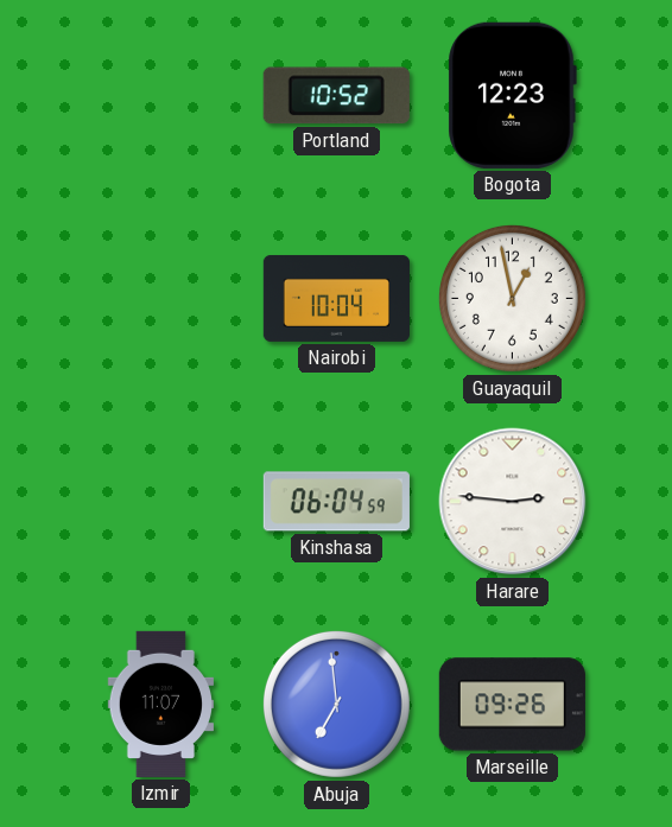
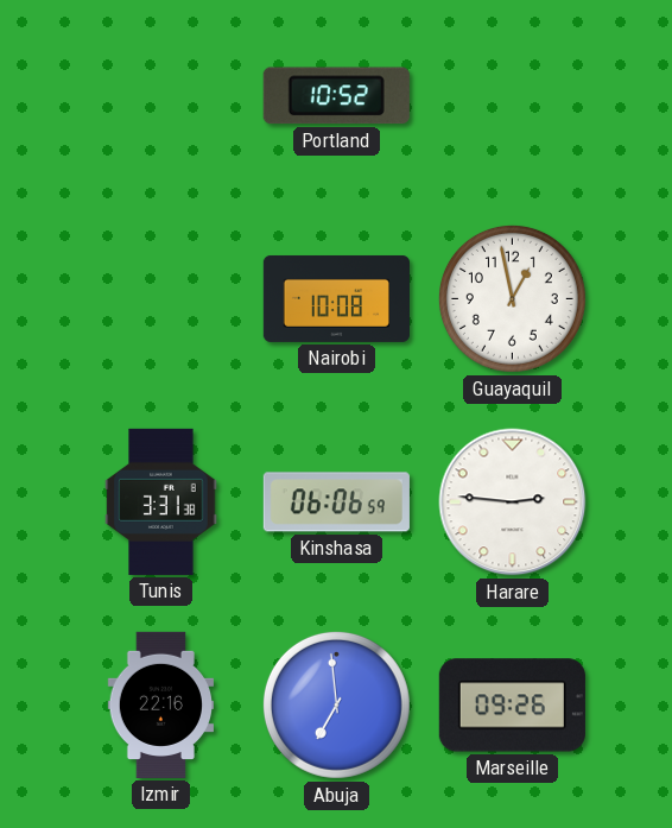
Bogota: 12:23 -> none (512, 95)
Nairobi: 10:04 -> 10:08 (336, 298)
Tunis: none -> 3:31 (161, 501)
Kinshasa: 06:04 -> 06:06 (336, 503)
Izmir: 11:07 -> 22:16 (160, 704)
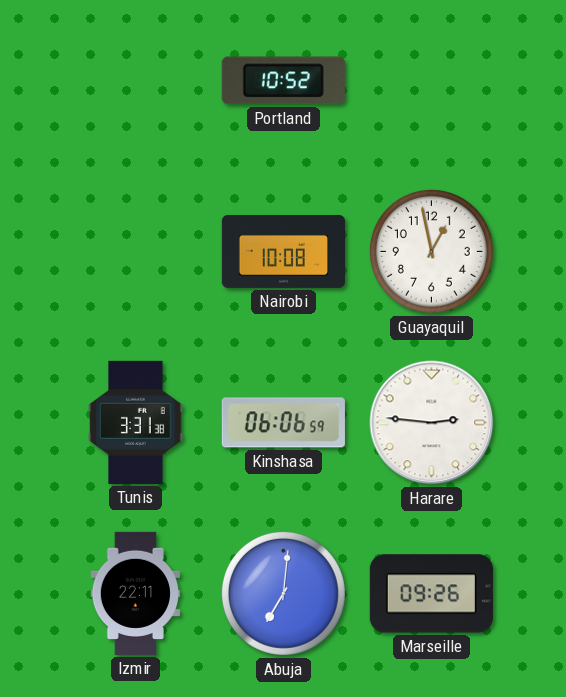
Izmir: 22:16 -> 22:11 (135, 593)
Abuja: 6:59 -> 7:01 (283, 593)
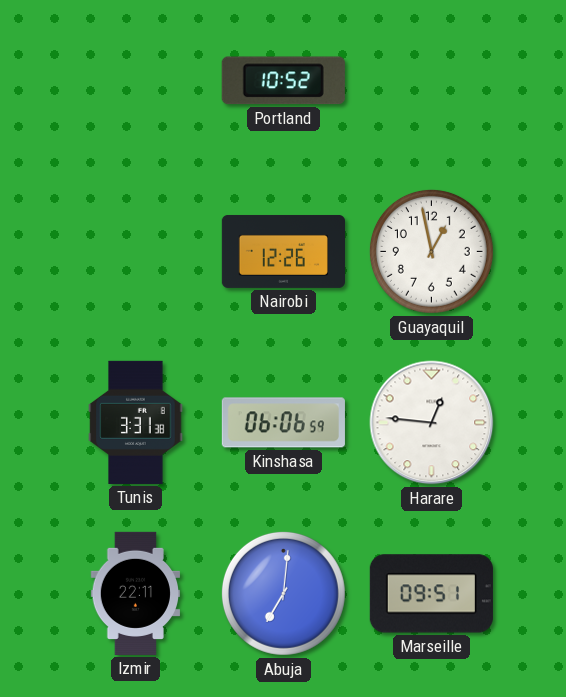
Nairobi: 10:08 -> 12:26 (283, 251)
Harare: 2:46 -> 12:46 (432, 423)
Marseille: 09:26 -> 09:51 (431, 594)
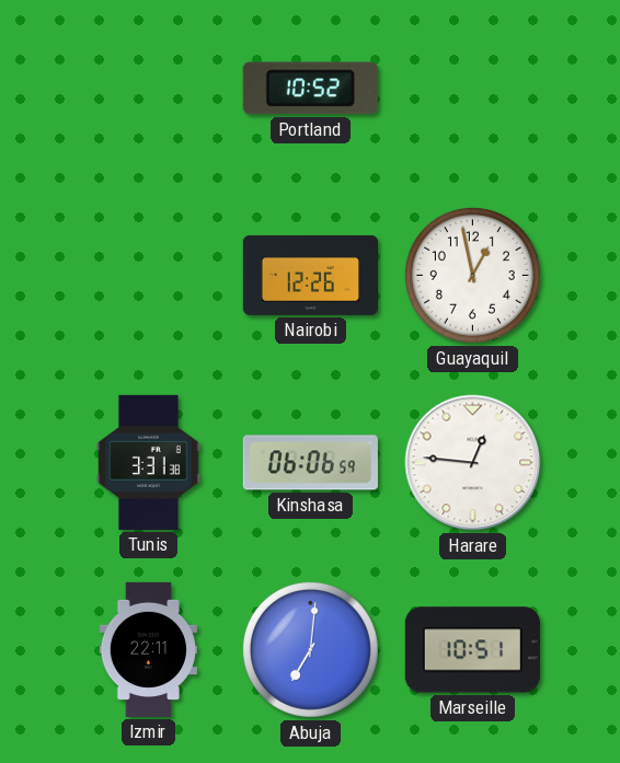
Marseille: 09:51 -> 10:51 (472, 650)
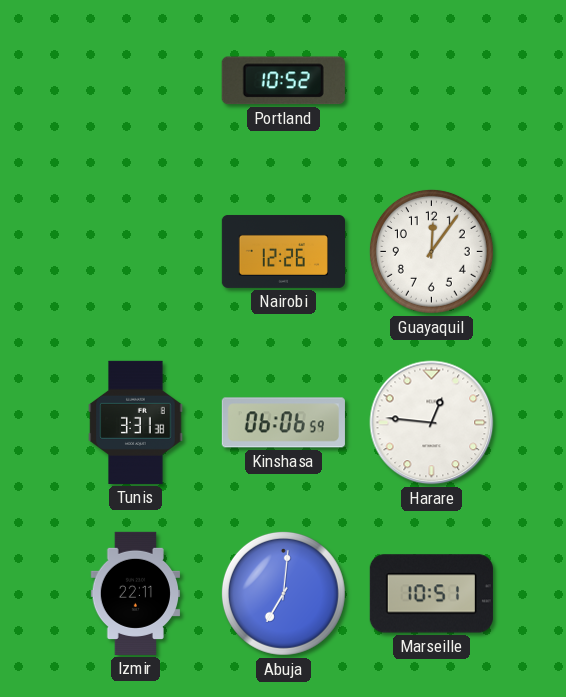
Guayaquil: 12:58 -> 12:06 (431, 251)
